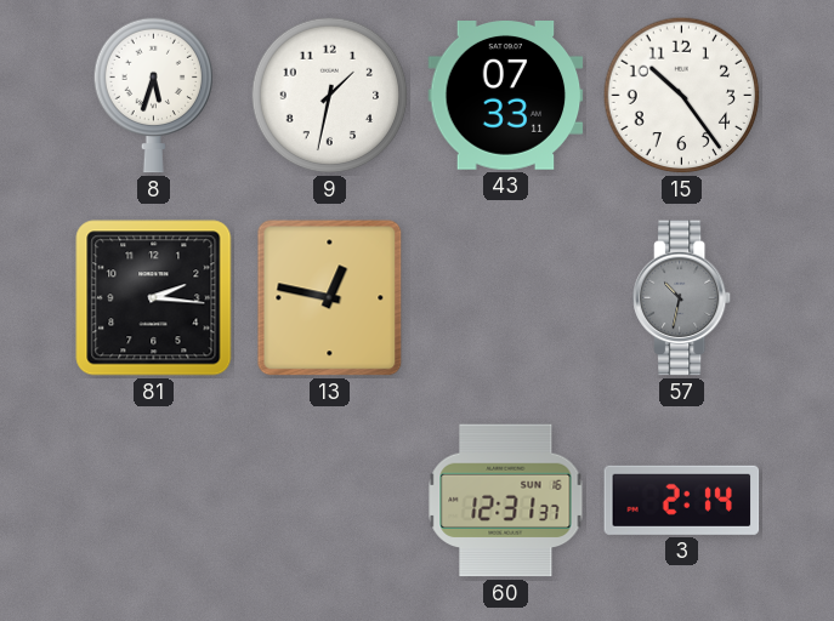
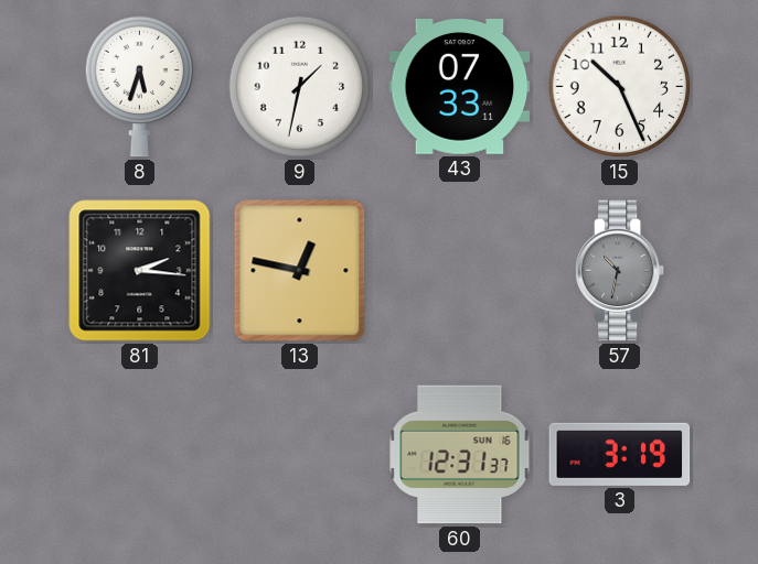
15: 10:24 -> 10:26 (620, 87)
3: 2:14 -> 3:19 (620, 454)
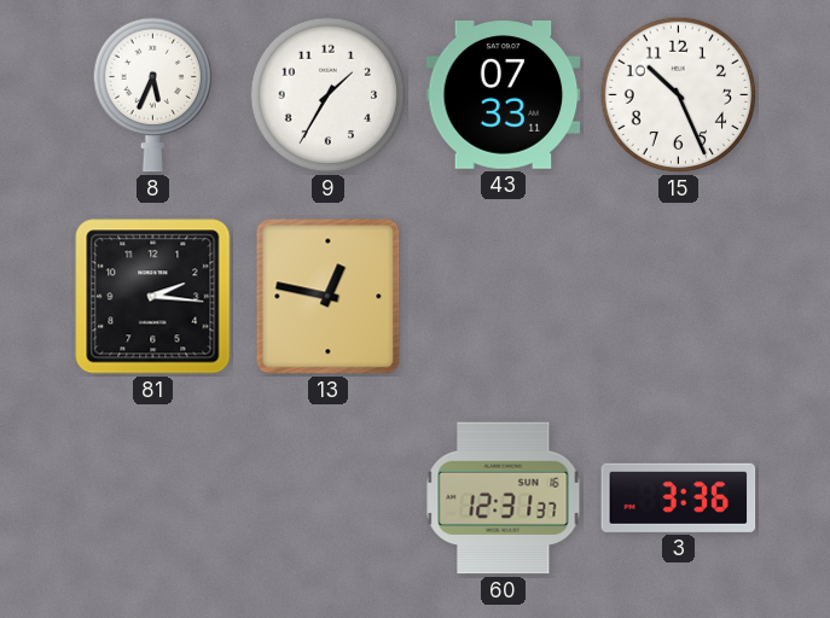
8: 5:33 -> 5:34 (153, 94)
9: 1:32 -> 1:35 (329, 95)
57: 10:32 -> none (620, 271)
3: 3:19 -> 3:36 (679, 497)
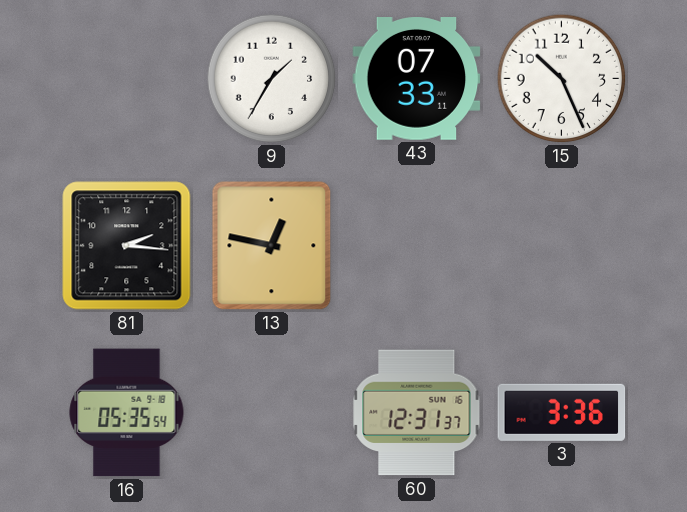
8: 5:34 -> none (153, 94)
16: none -> 05:35 (127, 413)
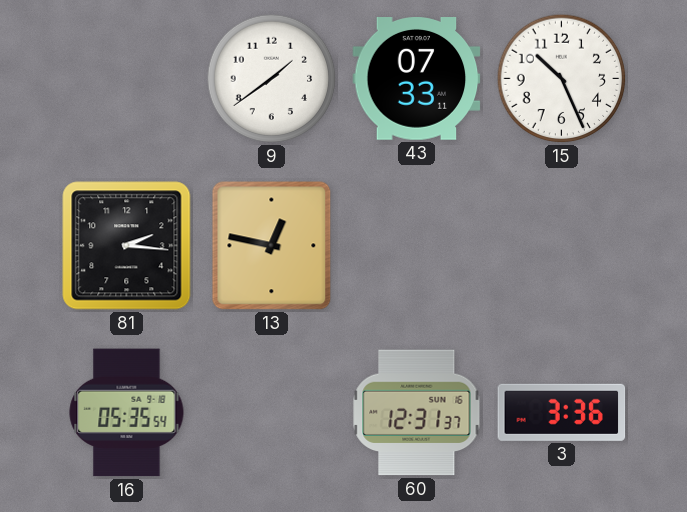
9: 1:35 -> 1:39 (272, 79)
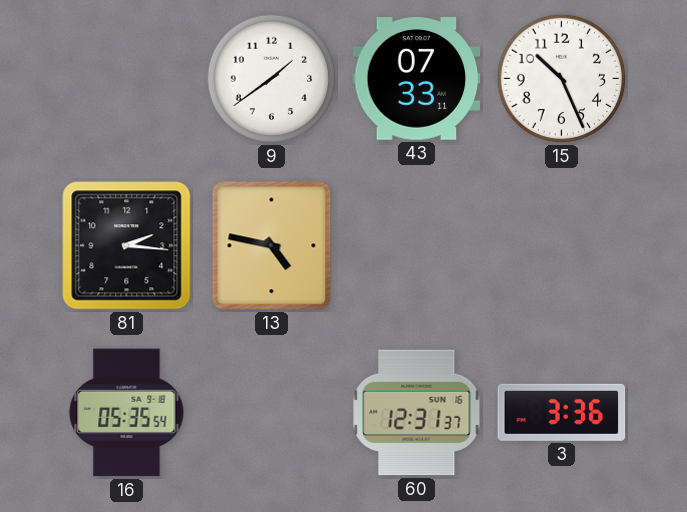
13: 12:47 -> 4:47 (272, 246)
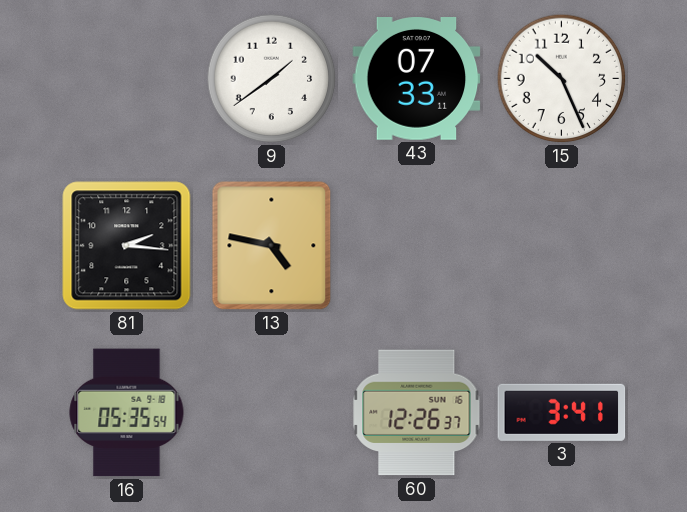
60: 12:31 -> 12:26 (417, 413)
3: 3:36 -> 3:41 (562, 412)
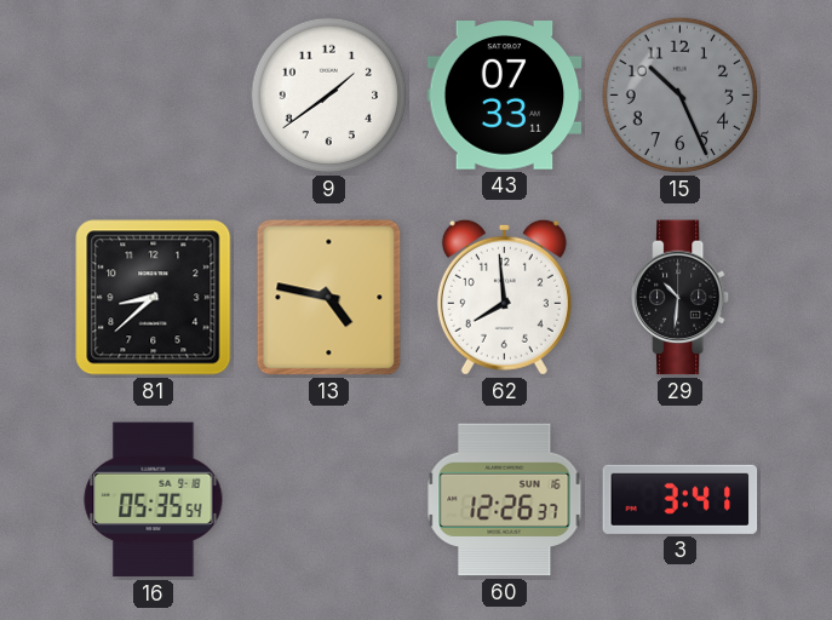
15 dial: white -> grey (681, 96)
81: 2:16 -> 8:38 (154, 298)
62: none -> 7:59 (504, 297)
29: none -> 10:31 (681, 298)
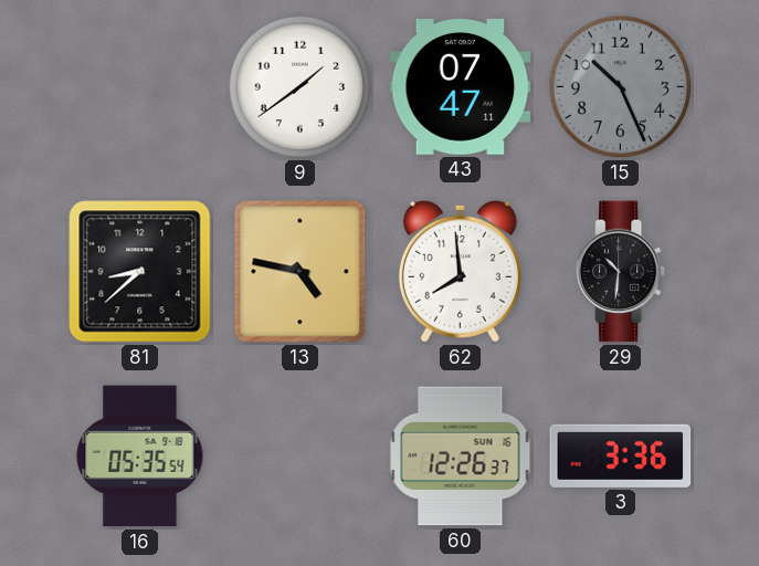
43: 07:33 -> 07:47 (461, 87)
3: 3:41 -> 3:36 (621, 455)
